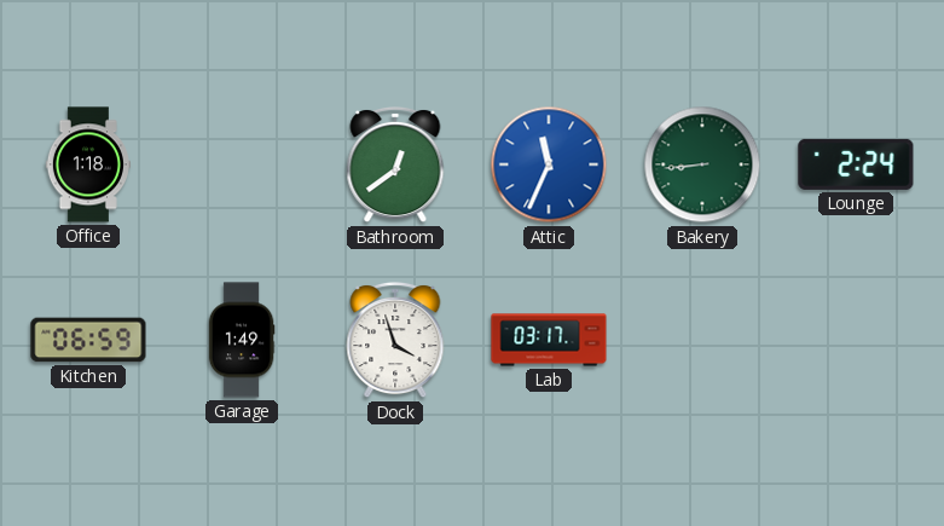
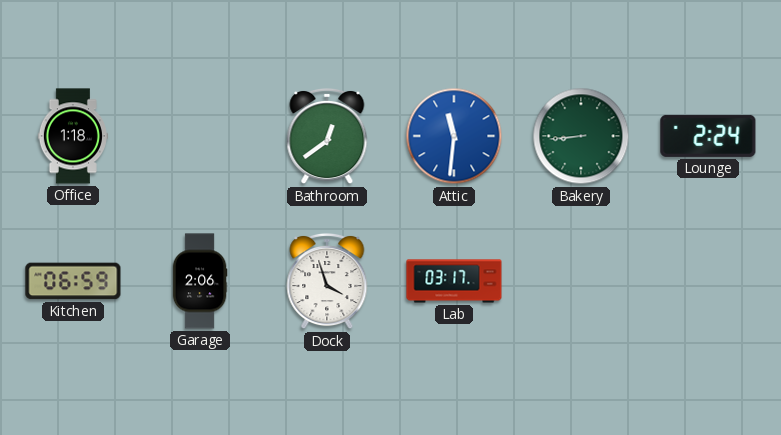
Attic: 11:34 -> 11:31 (454, 136)
Garage: 1:49 -> 2:06 (200, 281)
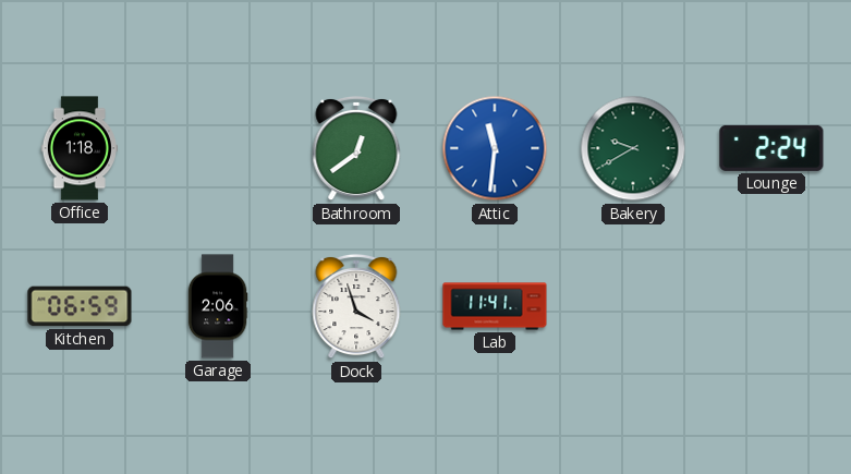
Bakery: 8:44 -> 9:40 (633, 148)
Lab: 03:17 -> 11:41 (495, 306)
